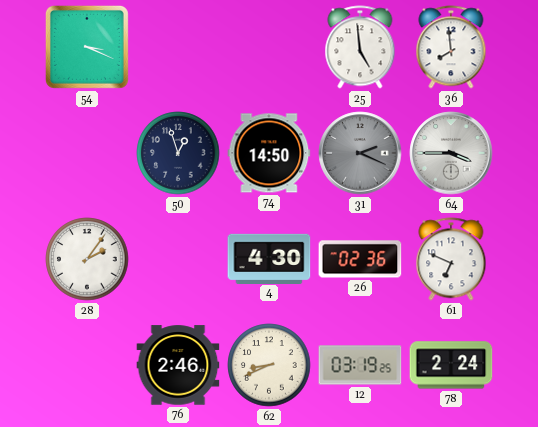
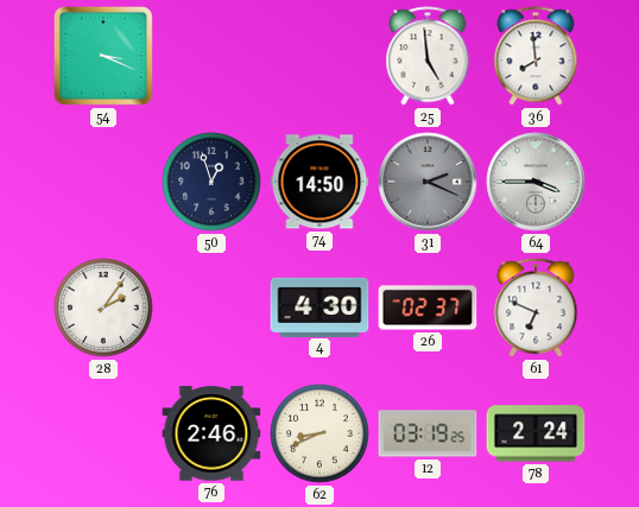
26: 02:36 -> 02:37 (428, 308)
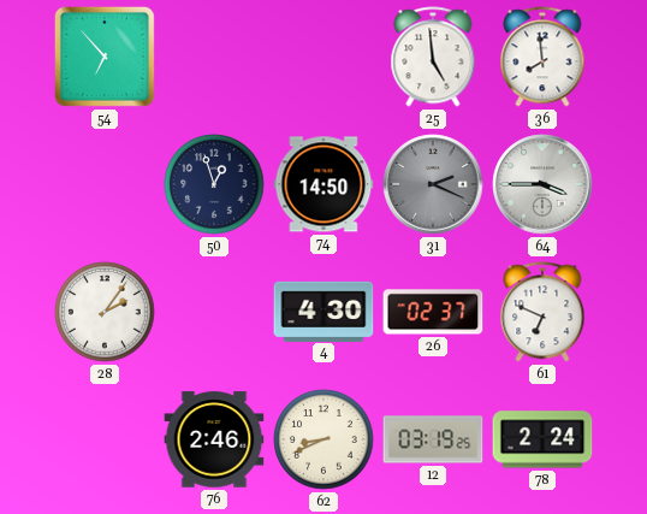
54: 3:19 -> 6:53 (105, 57)
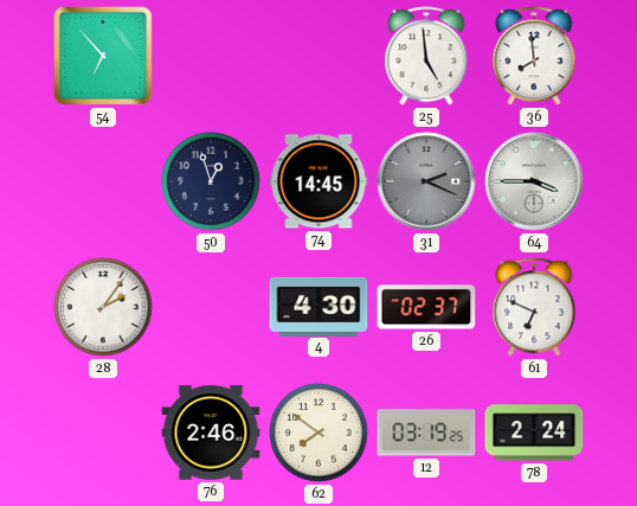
74: 14:50 -> 14:45 (318, 181)
62: 8:41 -> 7:51 (318, 433)
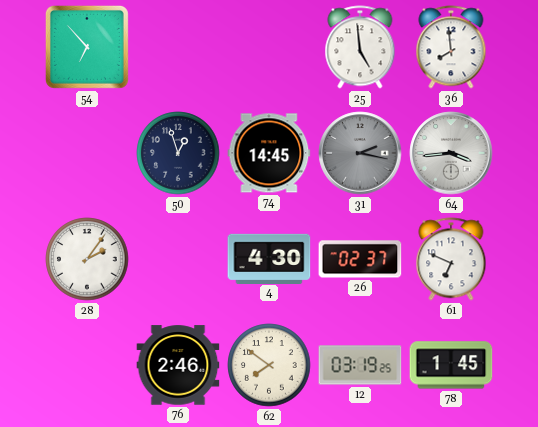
31: 2:19 -> 2:17 (360, 153)
64: 3:45 -> 3:44 (451, 153)
78: 2:24 -> 1:45 (451, 365)
